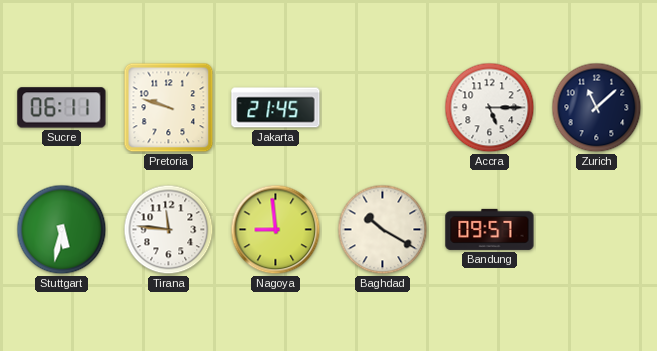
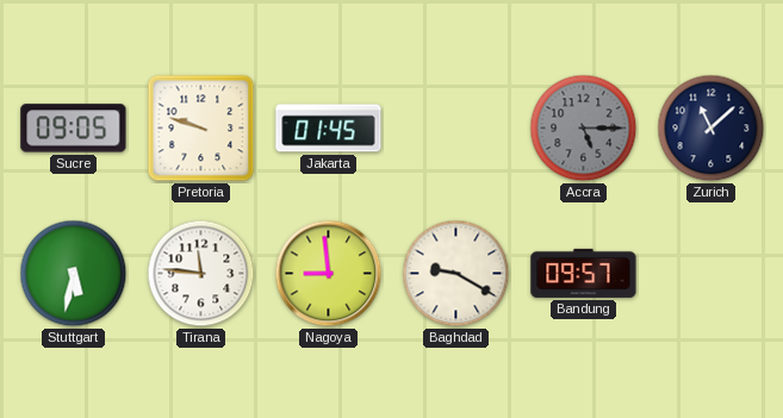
Sucre: 06:11 -> 09:05 (74, 129)
Jakarta: 21:45 -> 01:45 (329, 129)
Accra dial: white -> grey (584, 129)
Baghdad: 10:20 -> 9:20 (456, 274)
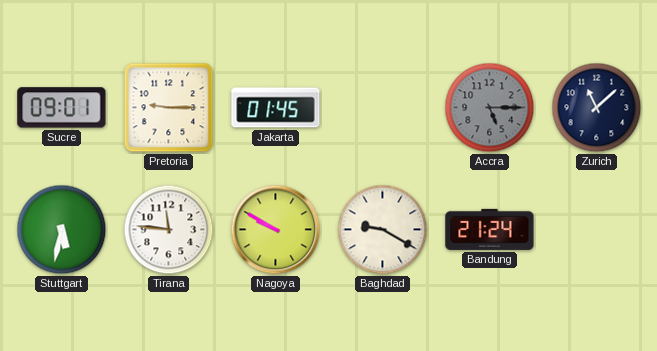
Sucre: 09:05 -> 09:01 (62, 108)
Pretoria: 9:48 -> 9:15 (169, 108)
Nagoya: 8:59 -> 9:50 (276, 230)
Bandung: 09:57 -> 21:24 (490, 229)
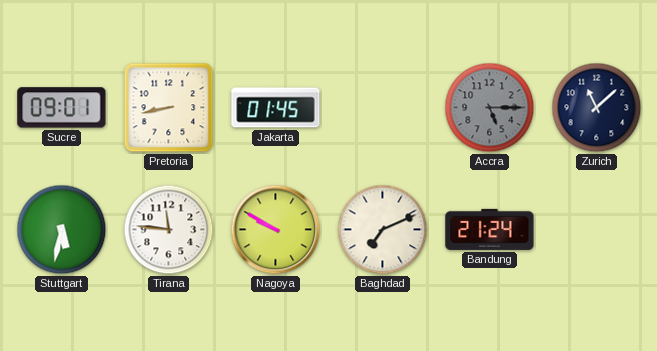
Pretoria: 9:15 -> 8:43 (169, 108)
Baghdad: 9:20 -> 7:11 (383, 230)
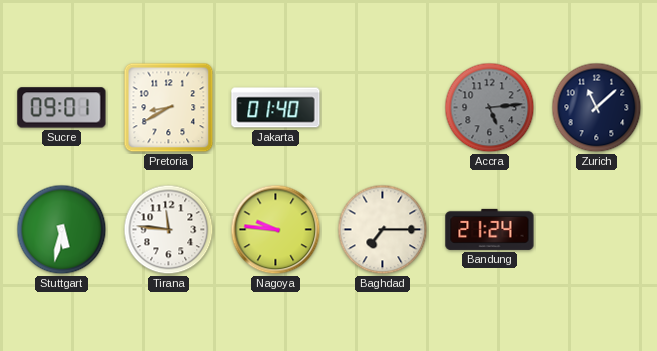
Pretoria: 8:43 -> 8:40 (169, 108)
Jakarta: 01:45 -> 01:40 (276, 108)
Accra: 5:15 -> 5:14 (490, 108)
Nagoya: 9:50 -> 9:46 (276, 230)
Baghdad: 7:11 -> 7:15 (383, 230)
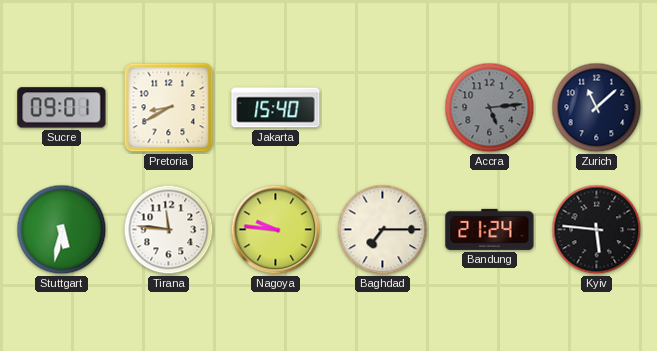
Jakarta: 01:40 -> 15:40 (276, 108)
Kyiv: none -> 5:46 (597, 230)
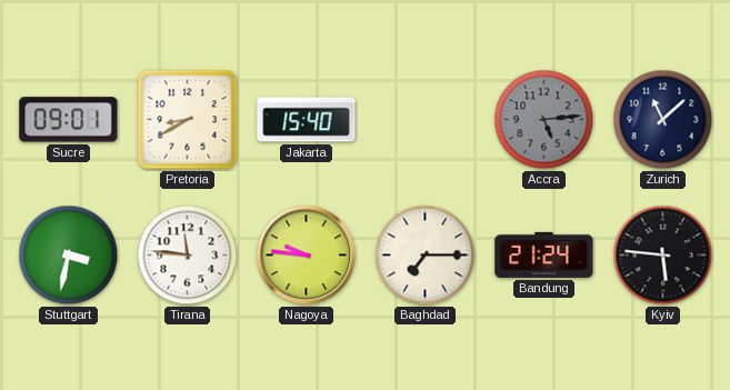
Stuttgart: 5:32 -> 3:32 (69, 256)
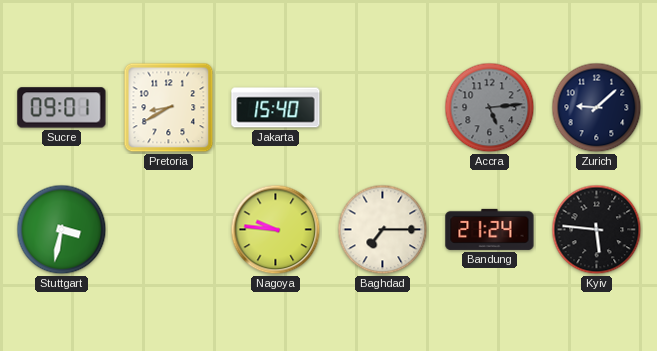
Zurich: 11:08 -> 9:08 (597, 108)
Tirana: 11:46 -> none (188, 256)
